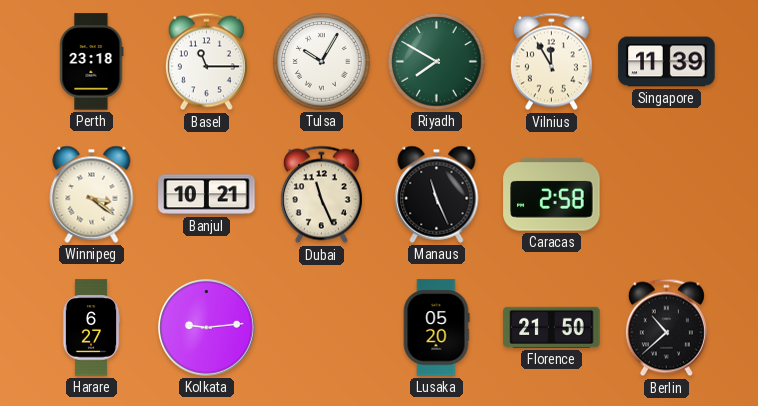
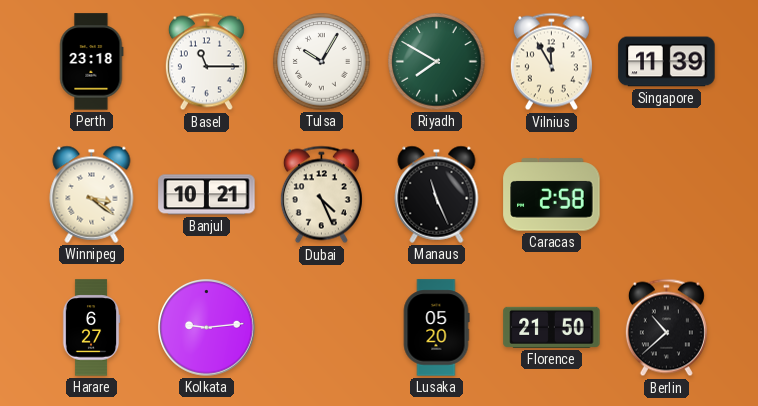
Dubai: 11:26 -> 4:26 (321, 195)
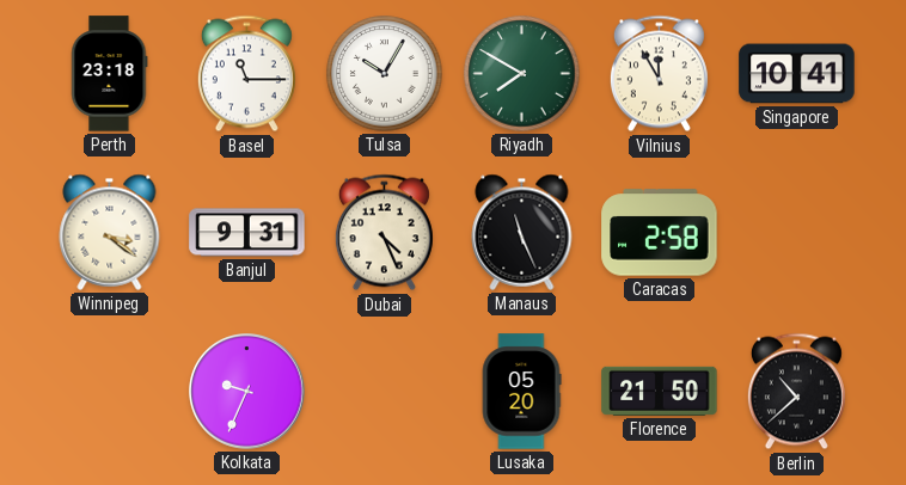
Singapore: 11:39 -> 10:41 (797, 74)
Banjul: 10:21 -> 9:31 (247, 233)
Harare: 6:27 -> none (91, 328)
Kolkata: 9:14 -> 9:34 (247, 392)
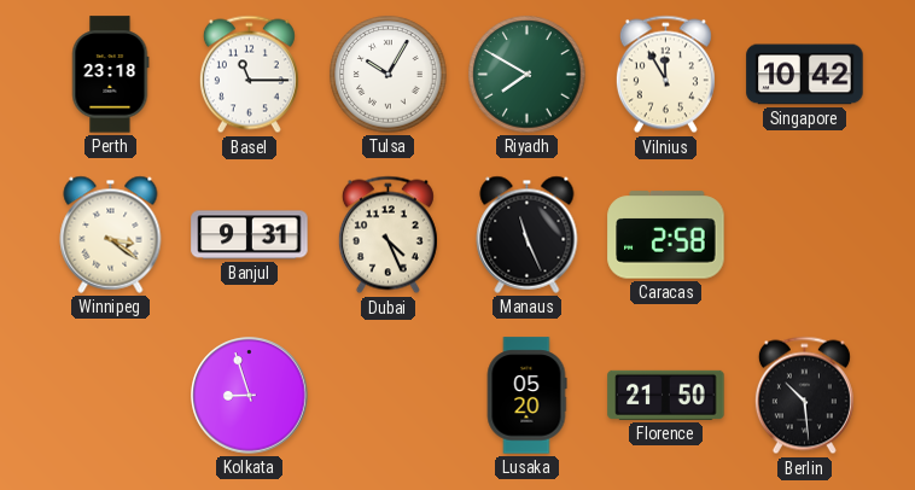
Singapore: 10:41 -> 10:42 (805, 75)
Kolkata: 9:34 -> 8:57 (250, 396)
Berlin: 10:38 -> 10:29 (804, 396)
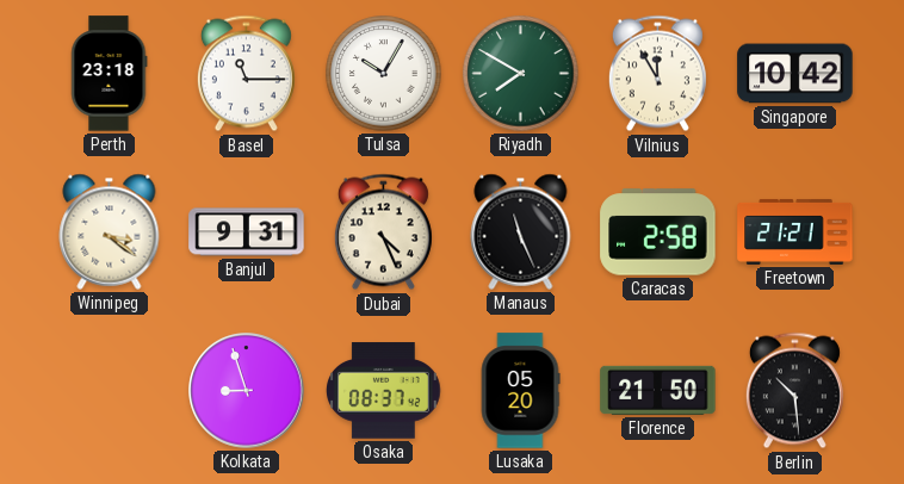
Freetown: none -> 21:21 (795, 231)
Osaka: none -> 08:37 (384, 391)
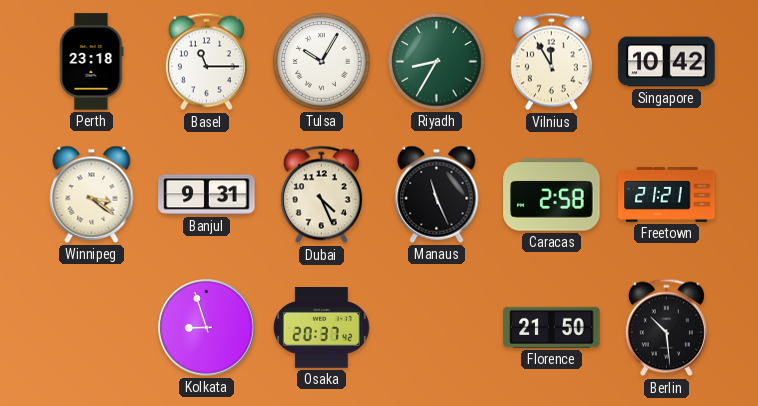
Riyadh: 7:50 -> 8:35 (437, 62)
Osaka: 08:37 -> 20:37 (322, 328)
Lusaka: 05:20 -> none (520, 391)
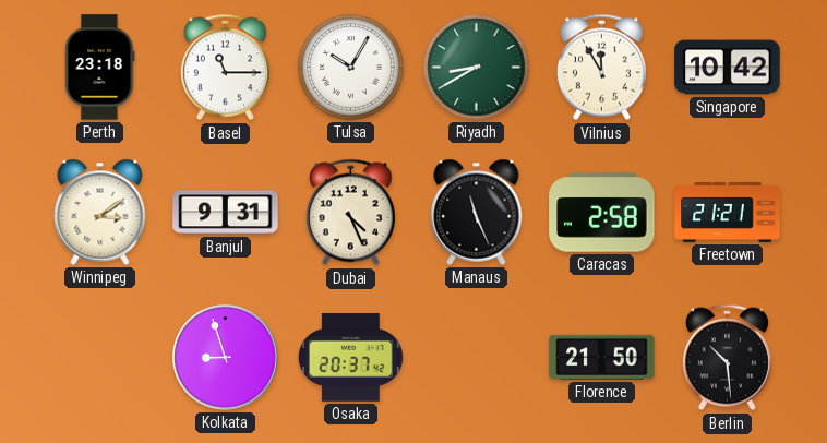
Riyadh: 8:35 -> 8:40 (477, 68)
Winnipeg: 3:21 -> 3:09 (100, 212)
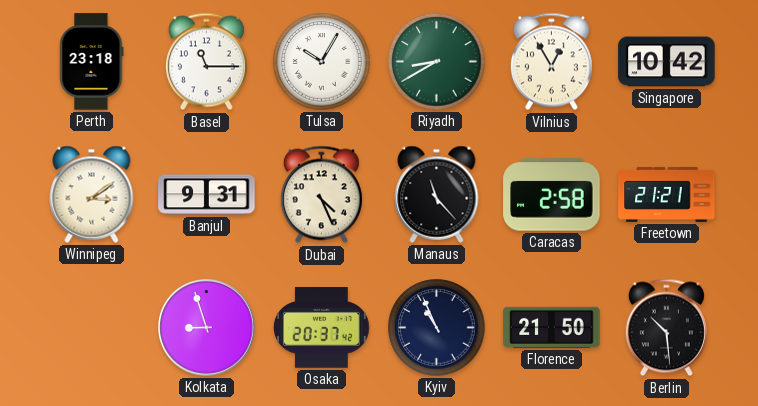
Vilnius: 11:55 -> 12:55 (551, 62)
Manaus: 11:26 -> 11:23 (437, 194)
Kyiv: none -> 10:56 (437, 328)
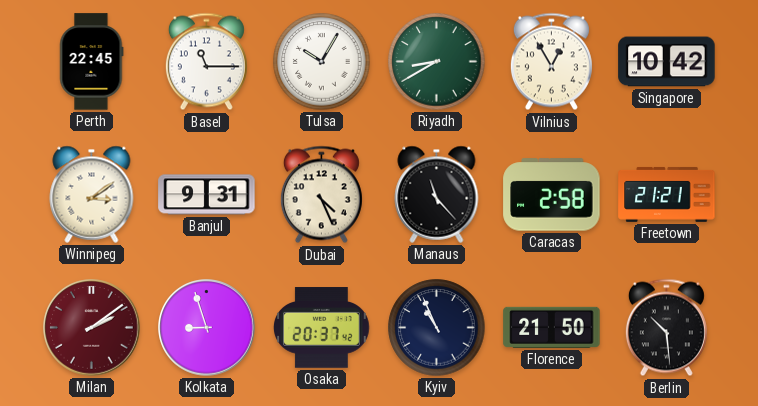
Perth: 23:18 -> 22:45 (92, 62)
Milan: none -> 2:09 (92, 328)
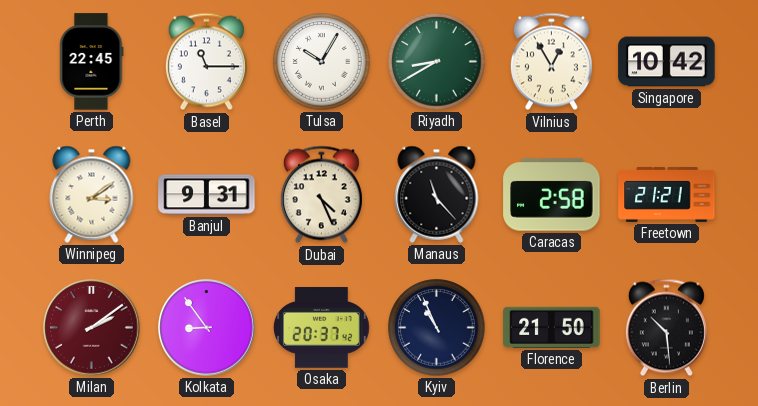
Kolkata: 8:57 -> 8:54 (207, 328)
